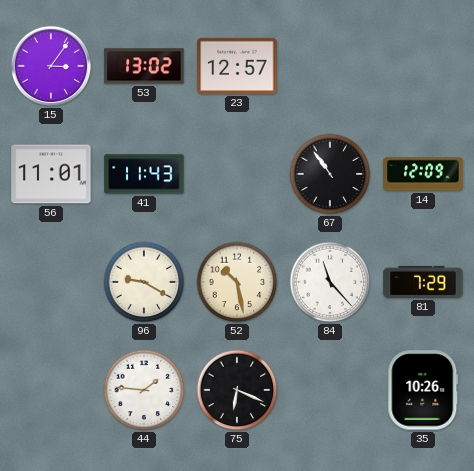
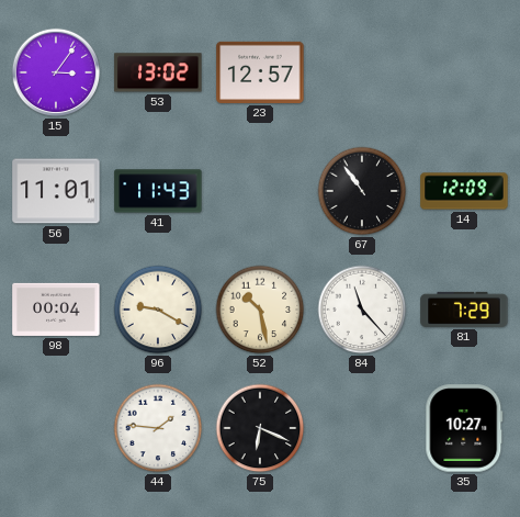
98: none -> 00:04 (56, 310)
35: 10:26 -> 10:27 (464, 428)
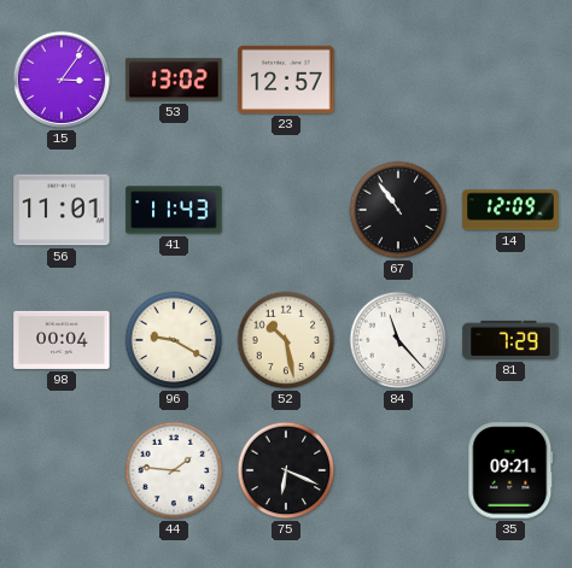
35: 10:27 -> 09:21 (510, 470)
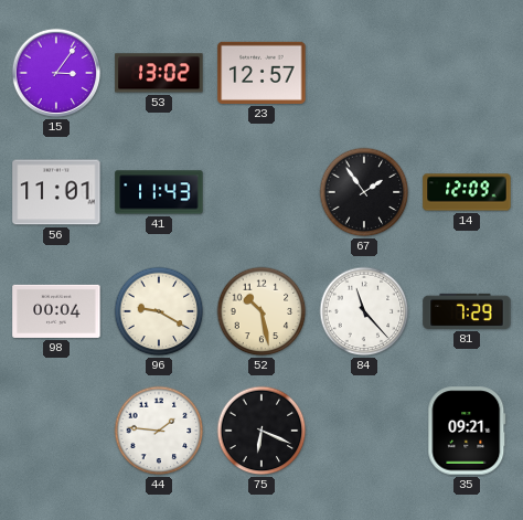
67: 10:54 -> 1:54 (364, 192)
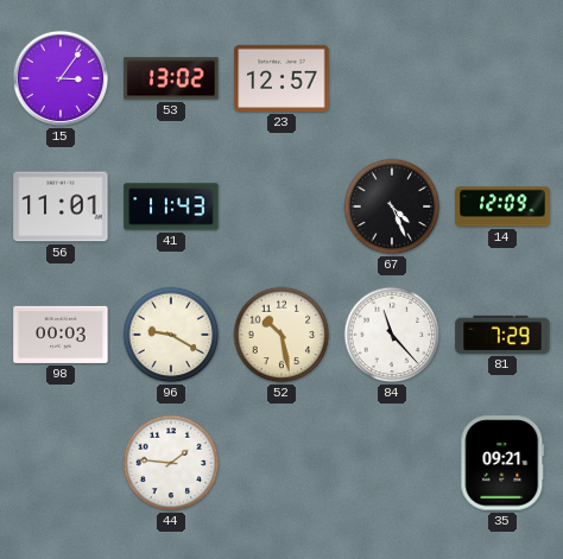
67: 1:54 -> 4:26 (392, 207)
98: 00:04 -> 00:03 (61, 335)
75: 6:19 -> none (261, 431)
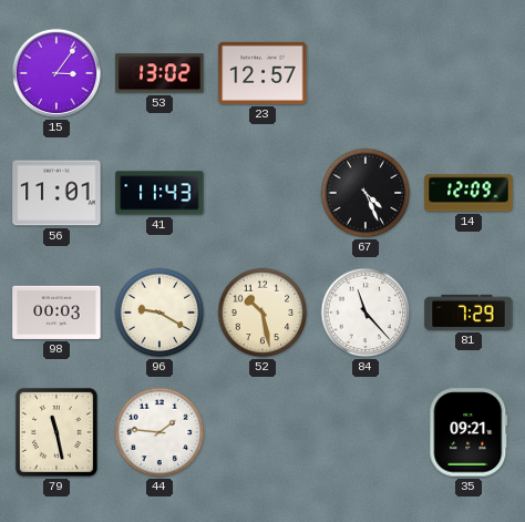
79: none -> 11:28 (56, 432)
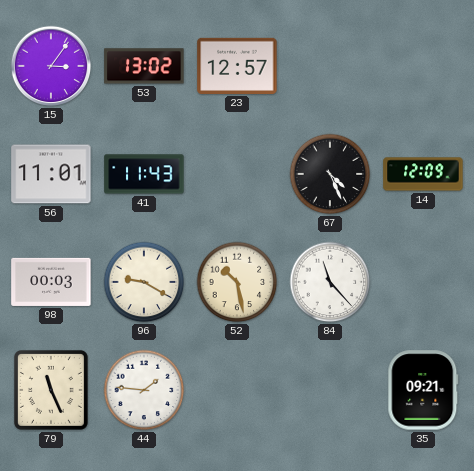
81: 7:29 -> none (469, 313)
79: 11:28 -> 11:26 (51, 390)
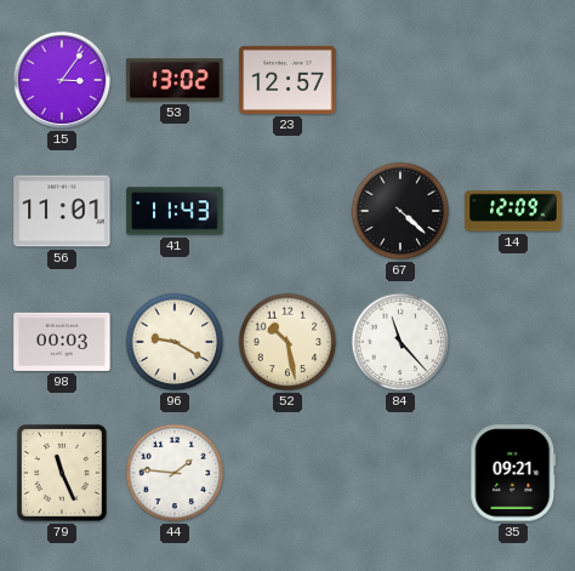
67: 4:26 -> 4:22 (400, 211)
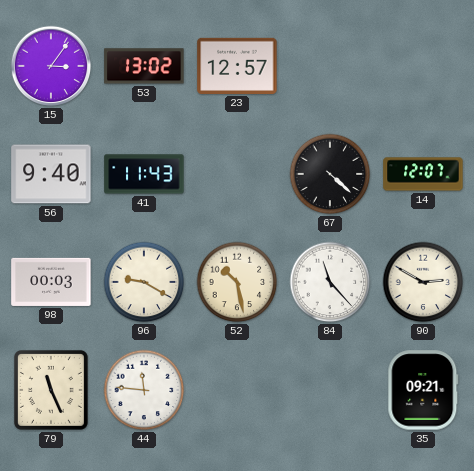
56: 11:01 -> 9:40 (51, 174)
14: 12:09 -> 12:07 (423, 174)
90: none -> 2:50 (423, 282)
44: 1:46 -> 11:46 (144, 390)
